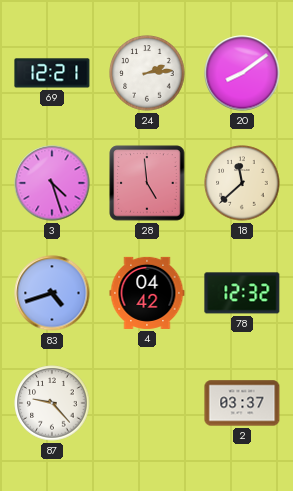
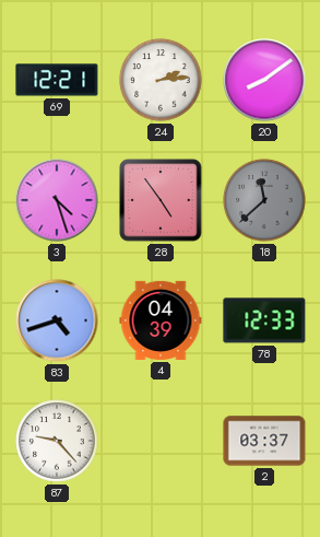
28: 4:59 -> 4:54 (161, 200)
18 dial: cream -> grey (264, 200)
4: 04:42 -> 04:39 (161, 320)
78: 12:32 -> 12:33 (264, 320)
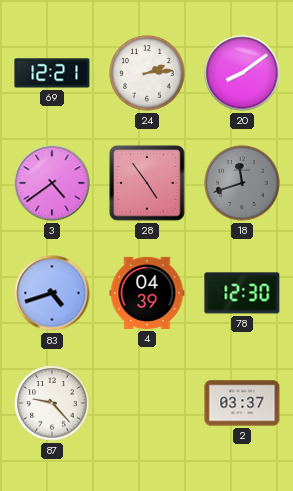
3: 4:27 -> 4:39 (52, 183)
18: 11:38 -> 11:42 (242, 183)
78: 12:33 -> 12:30 (242, 293)
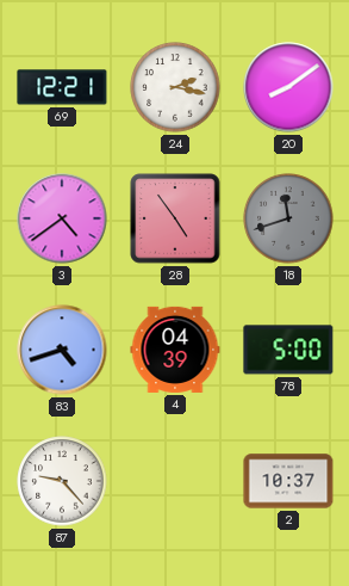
24: 2:14 -> 2:17 (175, 87)
78: 12:30 -> 5:00 (288, 350)
2: 03:37 -> 10:37 (288, 481)
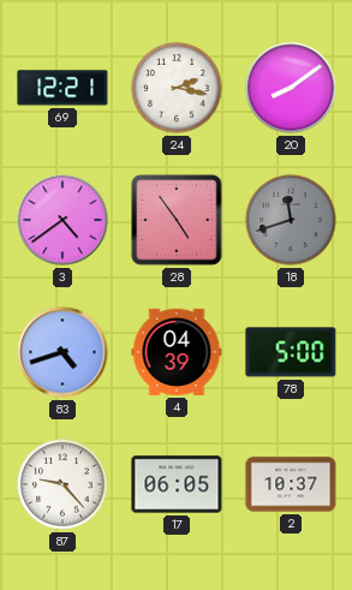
17: none -> 06:05 (177, 484)
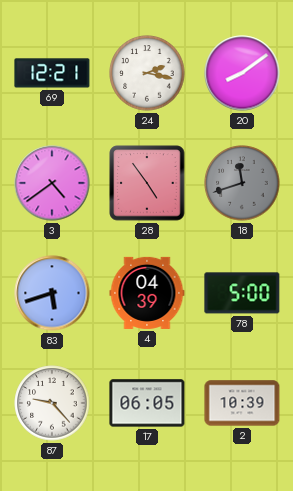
83: 4:42 -> 5:42 (52, 293)
2: 10:37 -> 10:39 (242, 403)
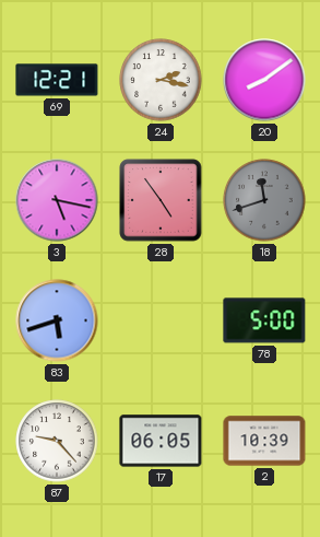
3: 4:39 -> 5:17 (57, 200)
4: 04:39 -> none (147, 293)
